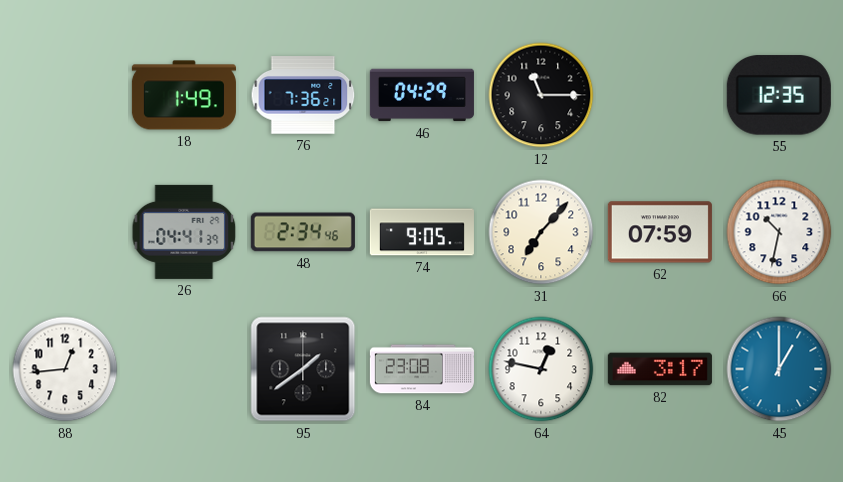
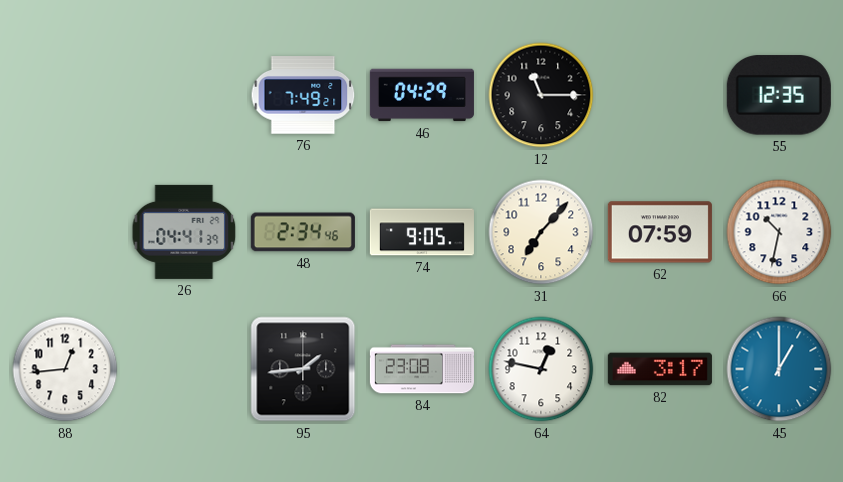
18: 1:49 -> none (184, 95)
76: 7:36 -> 7:49 (303, 95)
95: 1:39 -> 1:44 (303, 369)
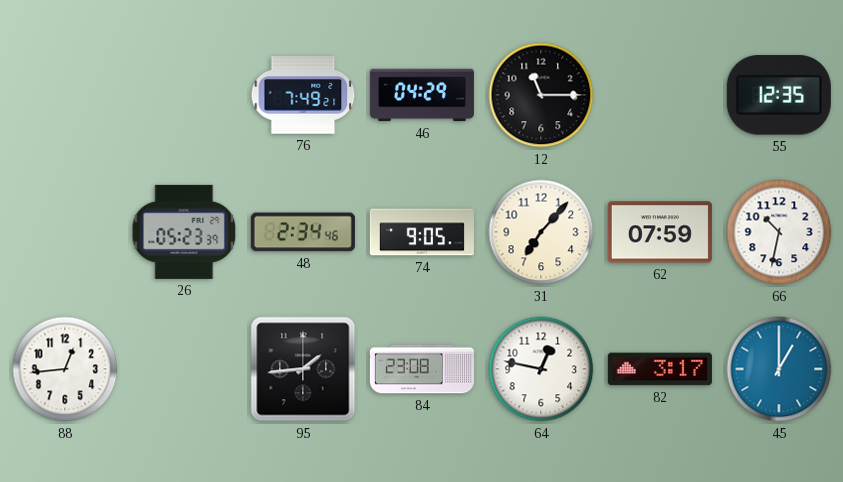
26: 04:41 -> 05:23 (184, 232)
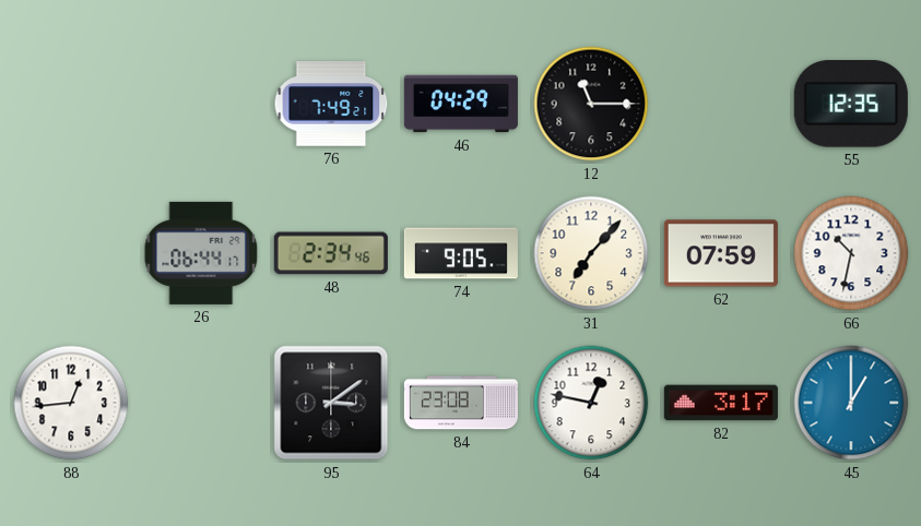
26: 05:23 -> 06:44 (201, 253)
95: 1:44 -> 3:09 (331, 403)
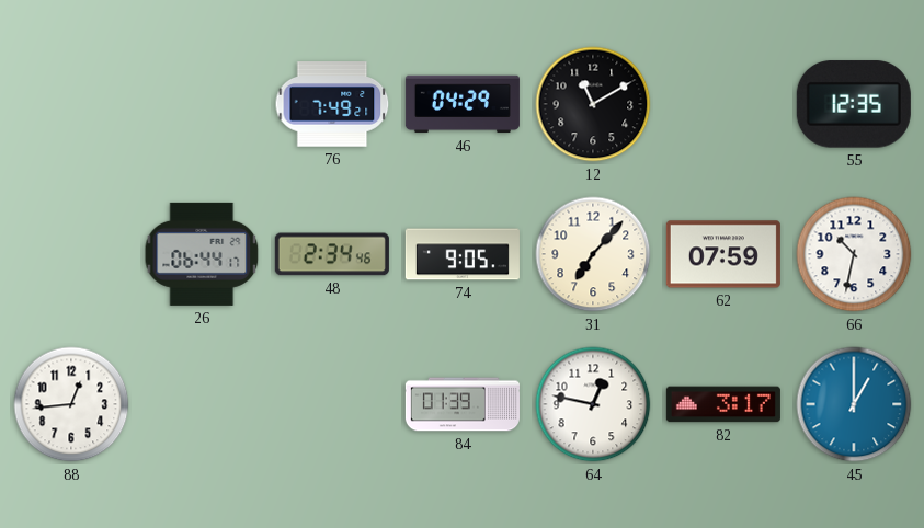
12: 11:15 -> 11:10 (593, 104)
95: 3:09 -> none (331, 403)
84: 23:08 -> 01:39 (463, 404)
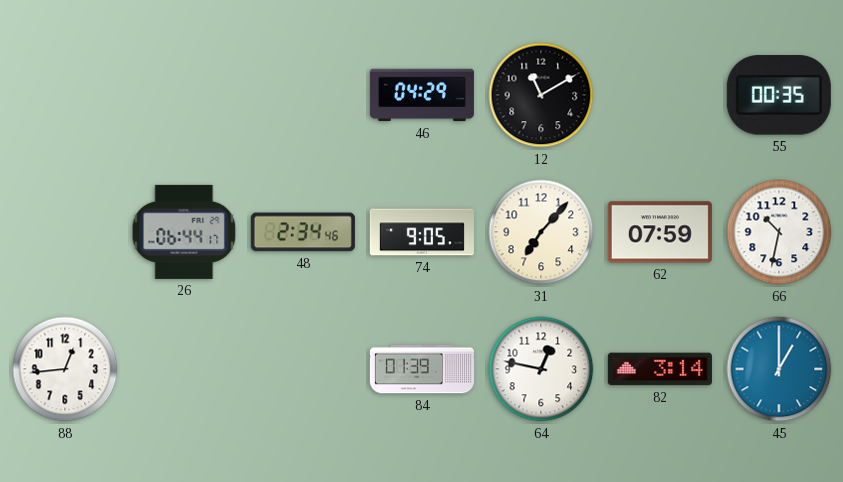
76: 7:49 -> none (332, 104)
55: 12:35 -> 00:35 (779, 95)
82: 3:17 -> 3:14 (660, 369)
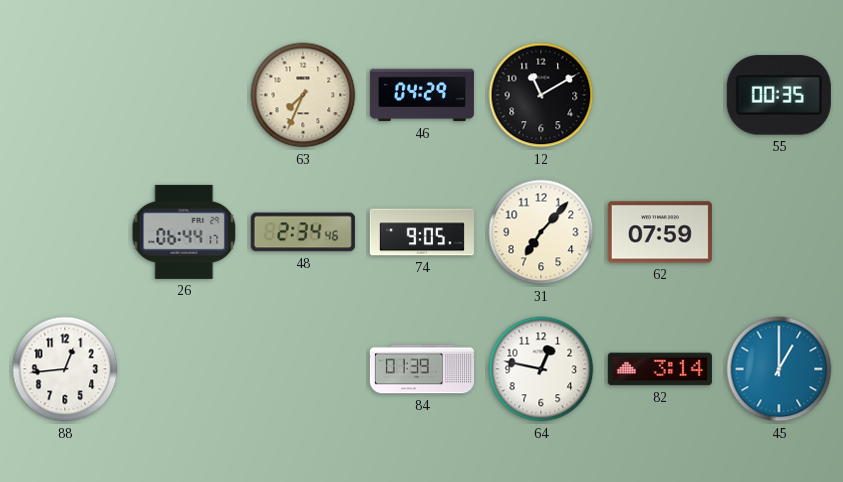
63: none -> 7:34 (303, 95)
66: 10:32 -> none (779, 232)
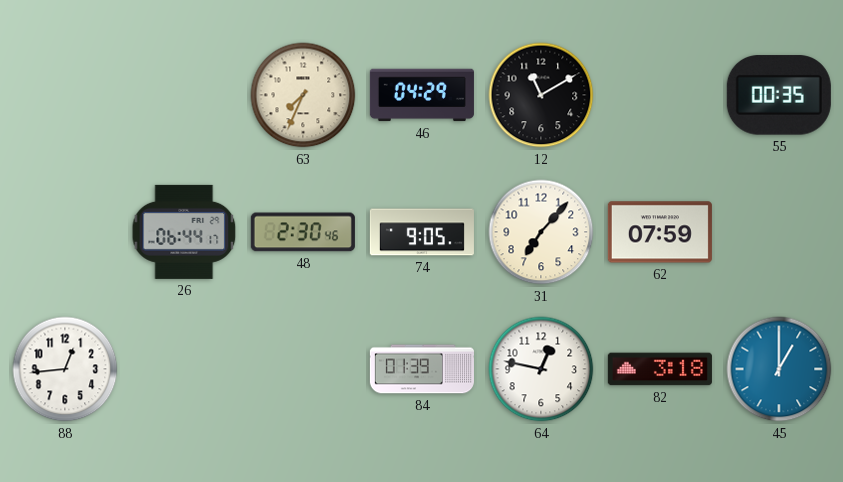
48: 2:34 -> 2:30 (303, 232)
82: 3:14 -> 3:18 (660, 369)
